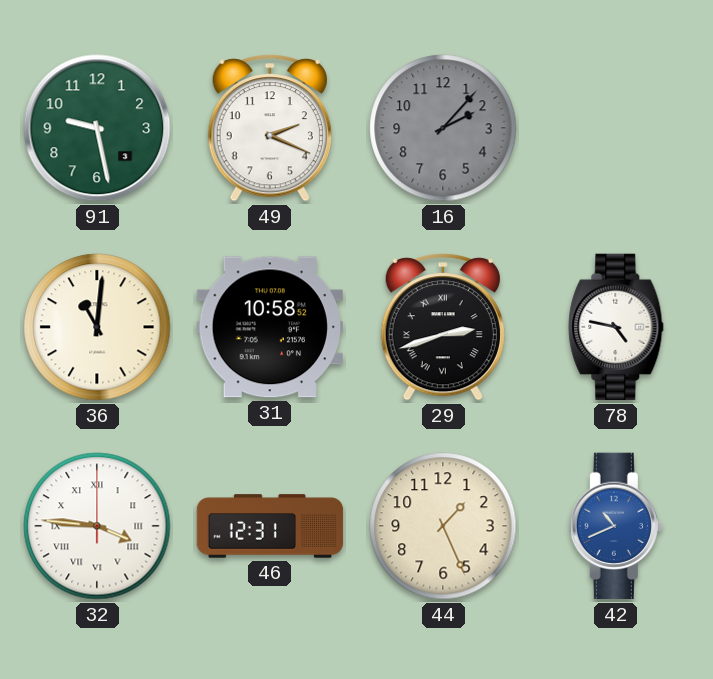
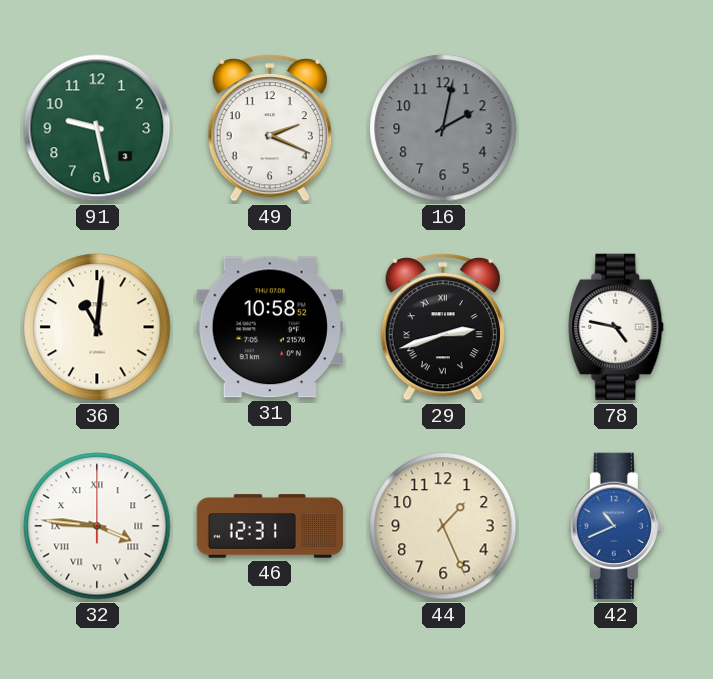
16: 2:07 -> 2:02 (443, 128)
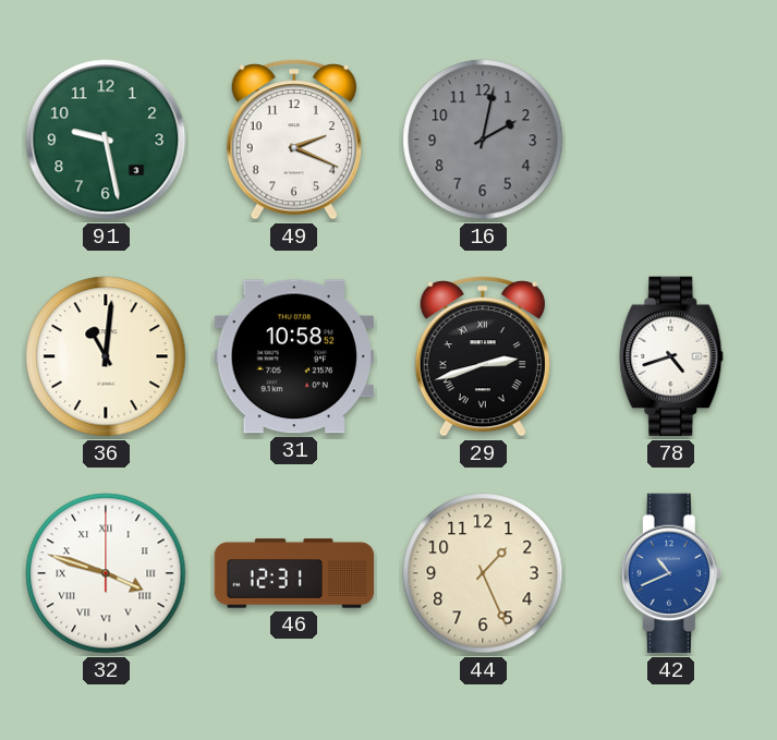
78: 4:47 -> 4:42 (671, 356)
32: 3:46 -> 3:48 (106, 573)
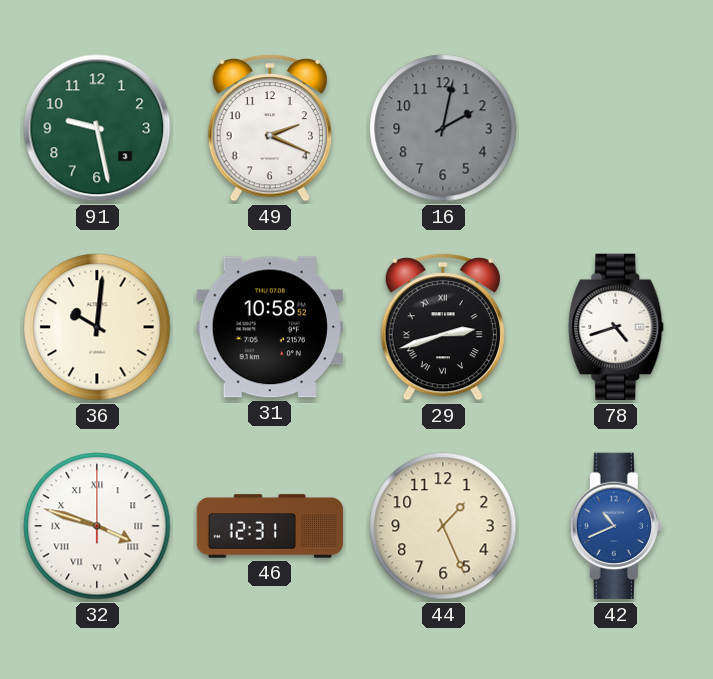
36: 11:01 -> 10:01 (97, 327)
